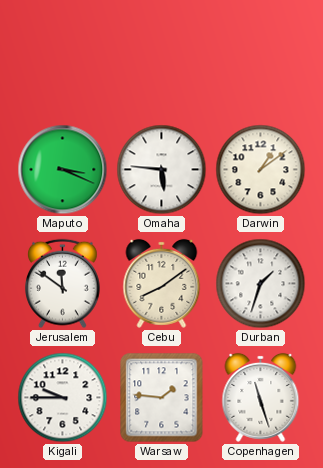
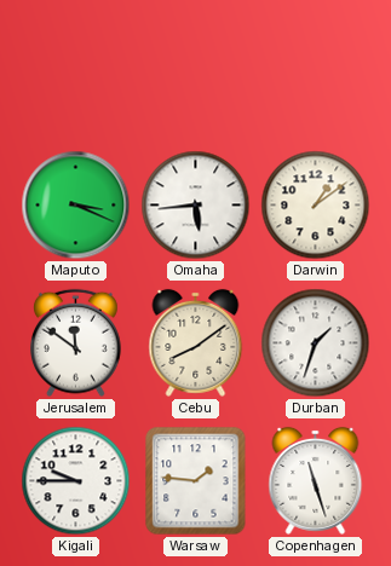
Omaha: 5:46 -> 5:44 (196, 206)
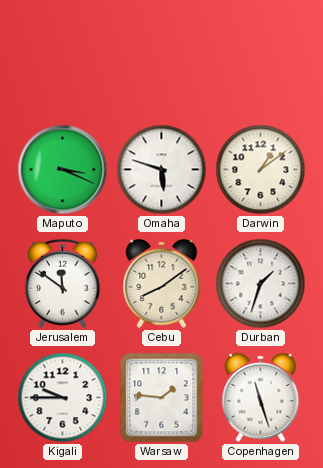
Omaha: 5:44 -> 5:48 (162, 170)
